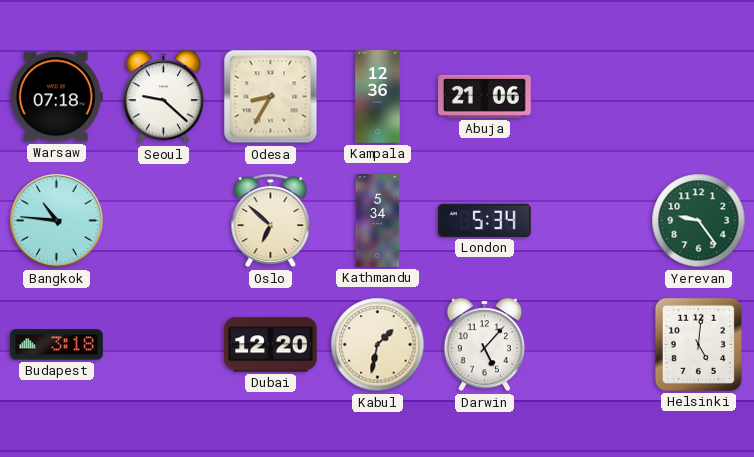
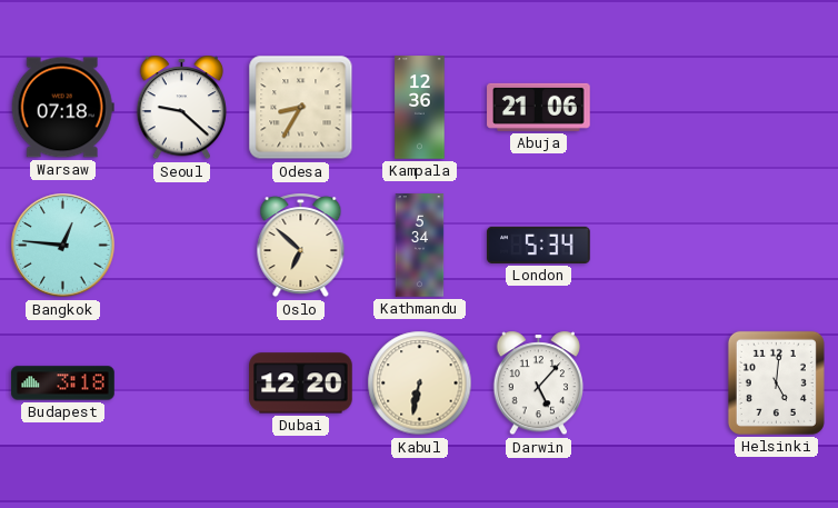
Bangkok: 10:46 -> 12:46 (63, 246)
Yerevan: 9:24 -> none (699, 221)
Kabul: 1:32 -> 6:32 (420, 384)
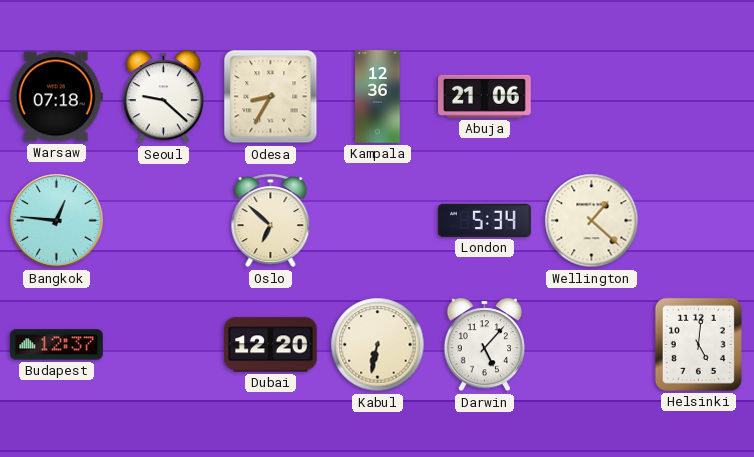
Kathmandu: 5:34 -> none (420, 246)
Wellington: none -> 1:22 (592, 221)
Budapest: 3:18 -> 12:37 (57, 345)
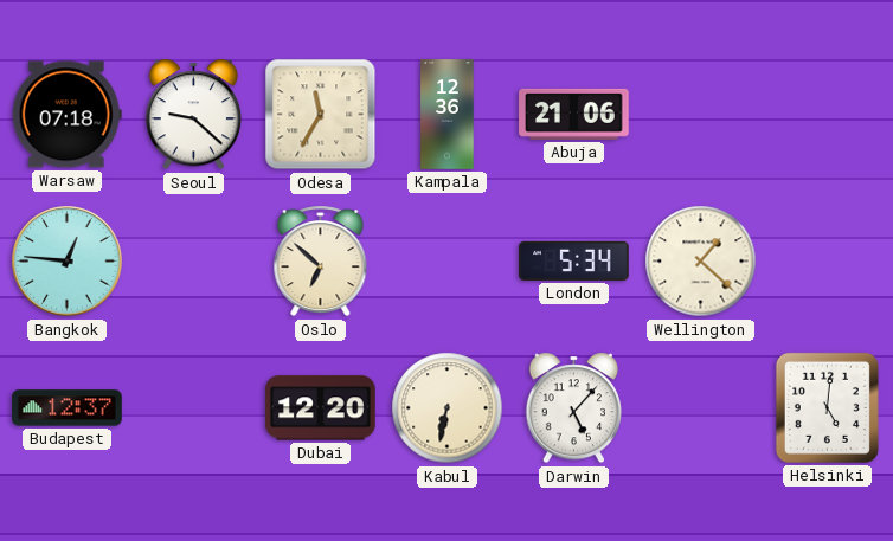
Odesa: 8:35 -> 11:35 (321, 115)
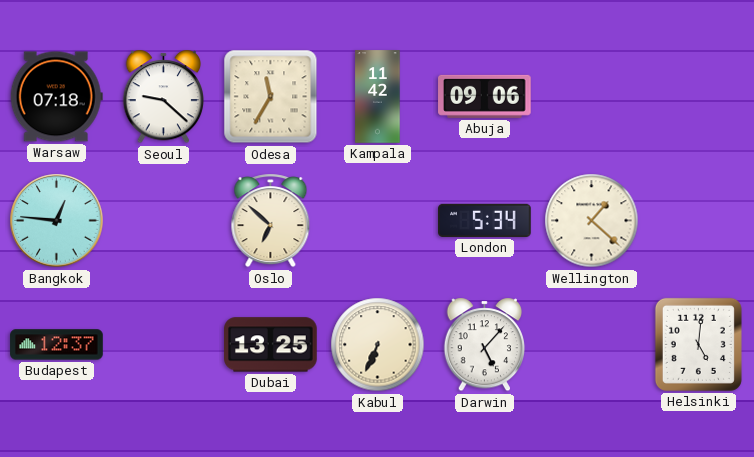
Kampala: 12:36 -> 11:42 (378, 97)
Abuja: 21:06 -> 09:06 (485, 96)
Dubai: 12:20 -> 13:25 (271, 345)
Kabul: 6:32 -> 6:34 (378, 345)
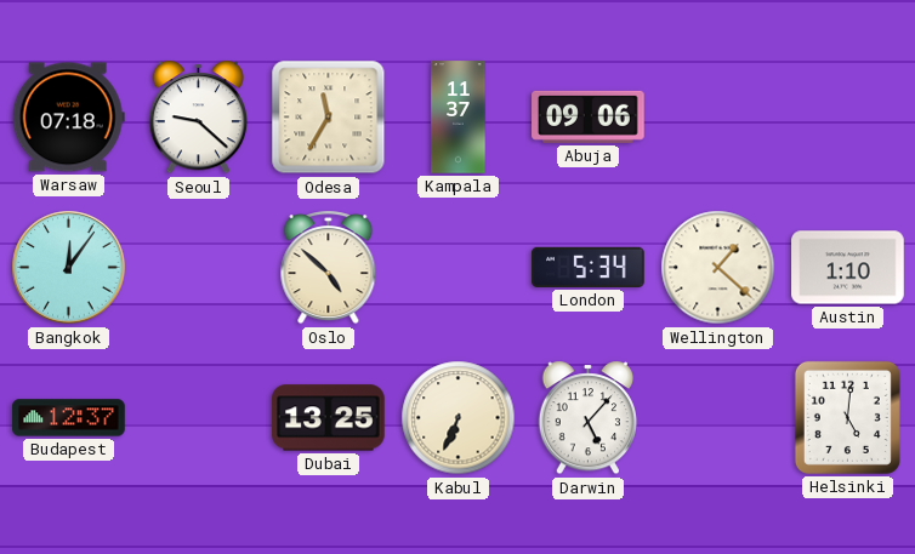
Kampala: 11:42 -> 11:37 (459, 118)
Bangkok: 12:46 -> 12:06 (69, 268)
Oslo: 6:52 -> 4:52 (329, 268)
Austin: none -> 1:10 (848, 268)
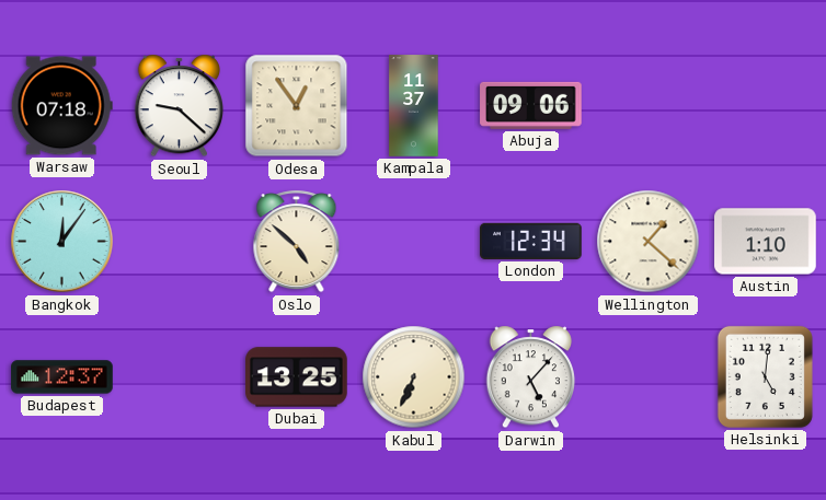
Odesa: 11:35 -> 12:54 (297, 106)
London: 5:34 -> 12:34 (531, 241)
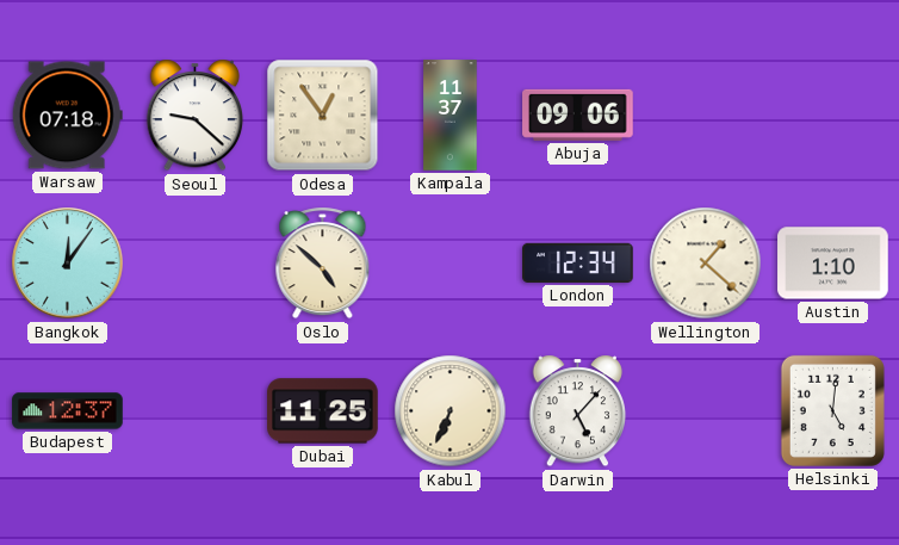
Dubai: 13:25 -> 11:25 (323, 411)
